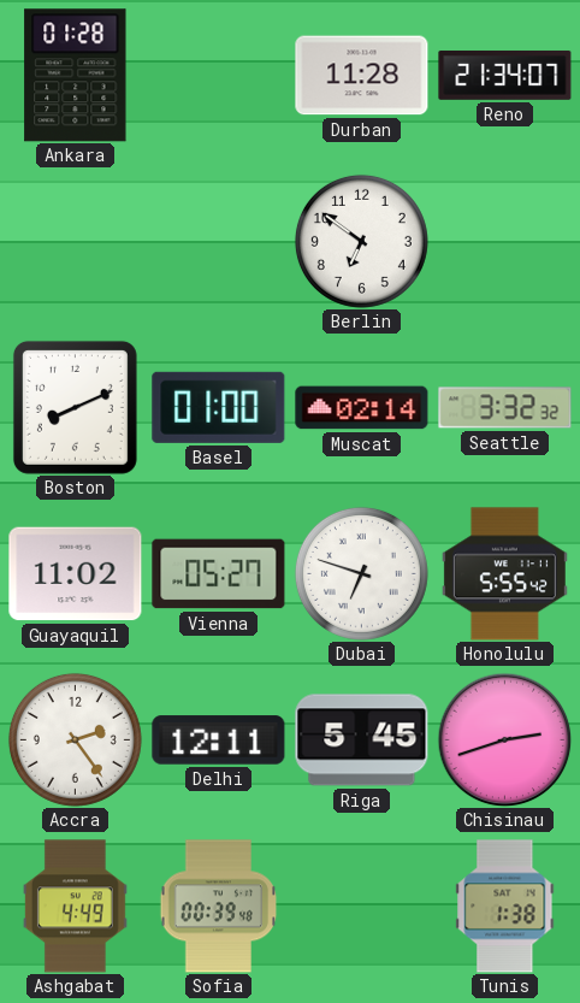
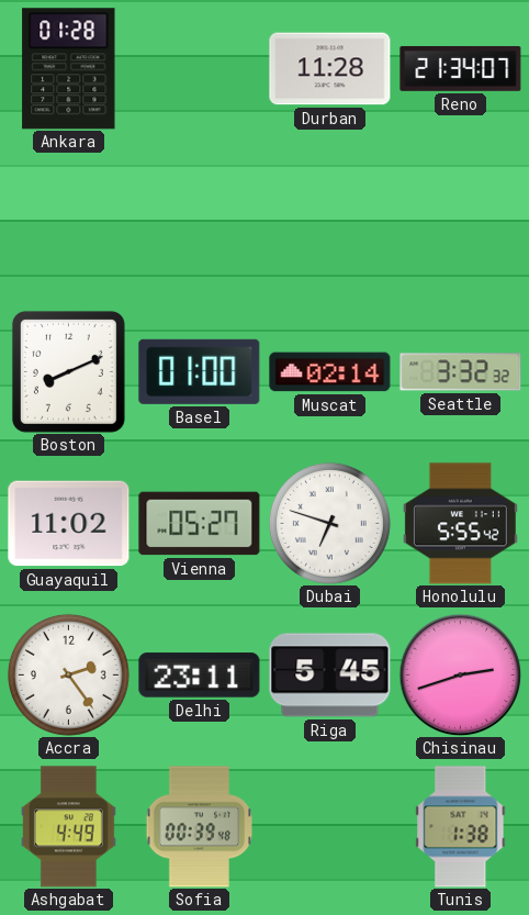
Berlin: 6:51 -> none (361, 241)
Delhi: 12:11 -> 23:11 (200, 676)
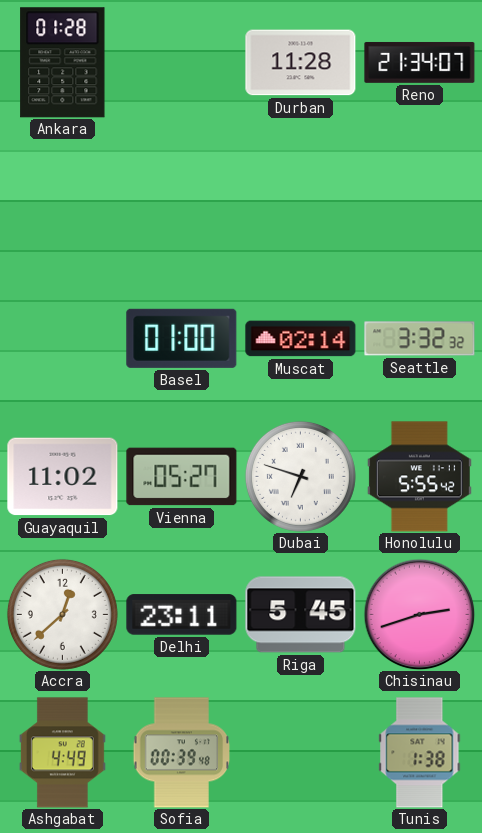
Boston: 8:11 -> none (68, 371)
Accra: 2:24 -> 12:38 (62, 614)
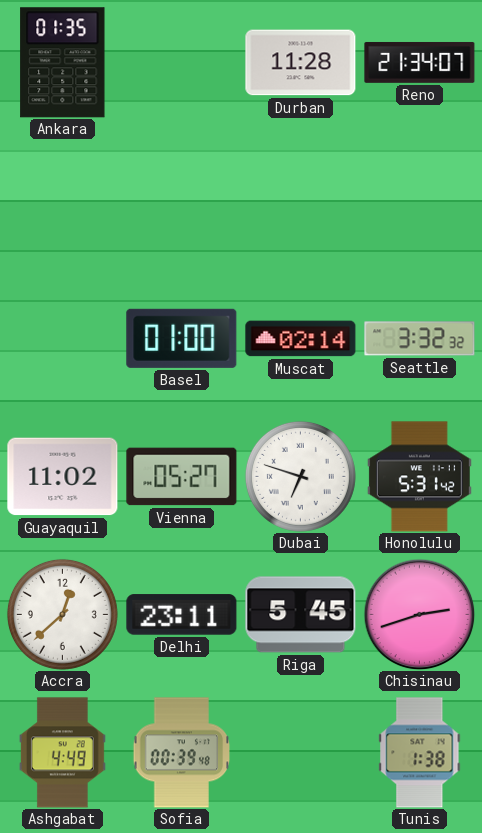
Ankara: 01:28 -> 01:35 (63, 63)
Honolulu: 5:55 -> 5:31 (419, 477)
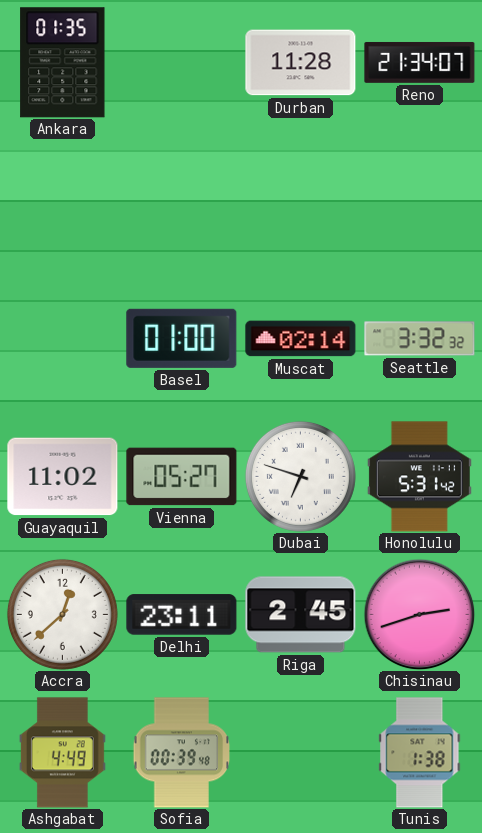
Riga: 5:45 -> 2:45 (301, 615)
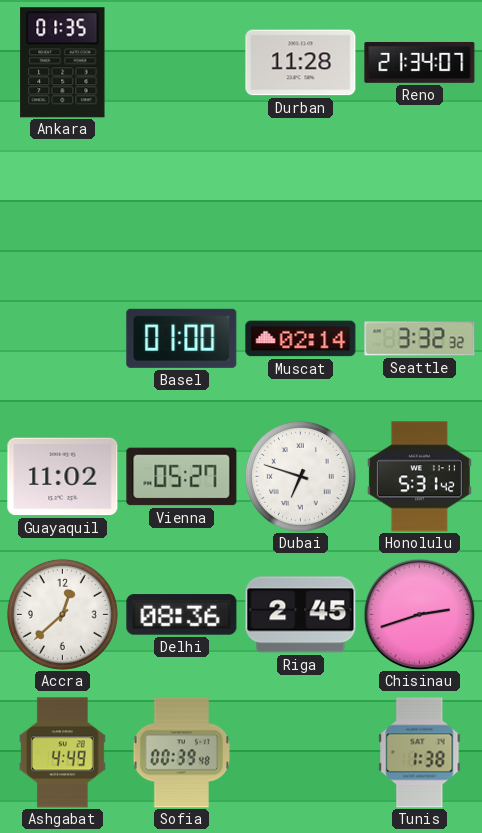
Delhi: 23:11 -> 08:36 (182, 615)
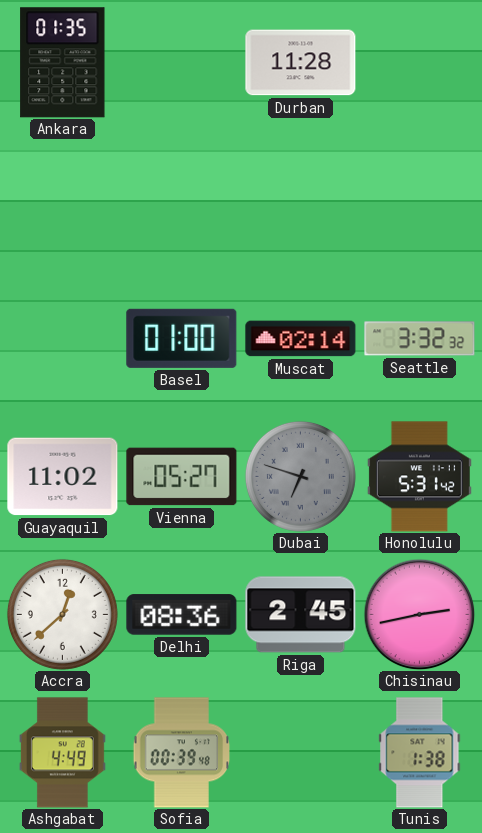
Reno: 21:34 -> none (420, 62)
Dubai dial: white -> grey (300, 476)
Chisinau: 2:42 -> 2:43 (419, 614)
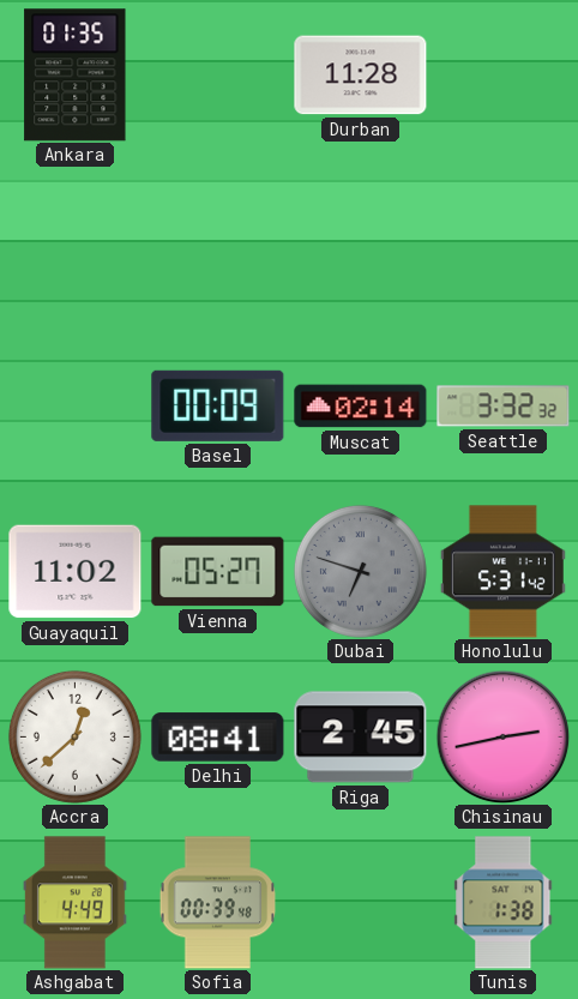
Basel: 01:00 -> 00:09 (218, 405)
Delhi: 08:36 -> 08:41 (218, 738)
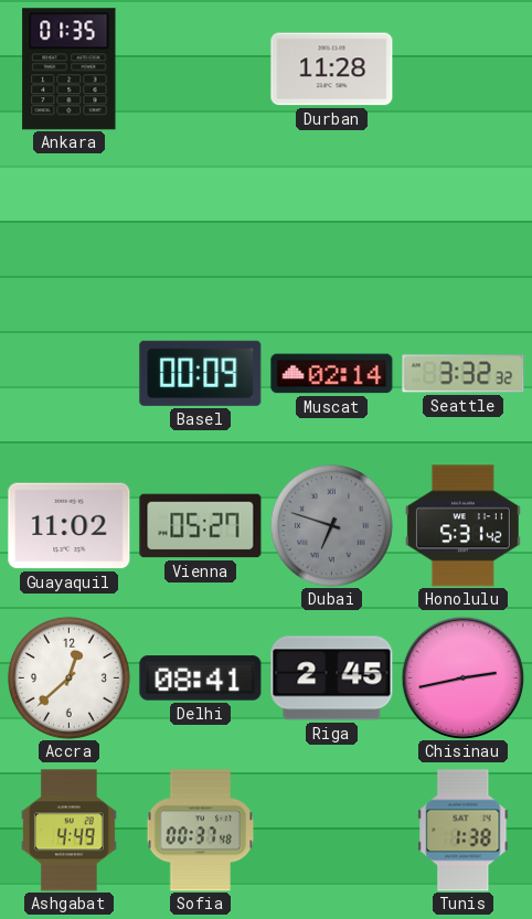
Sofia: 00:39 -> 00:37 (201, 831)
